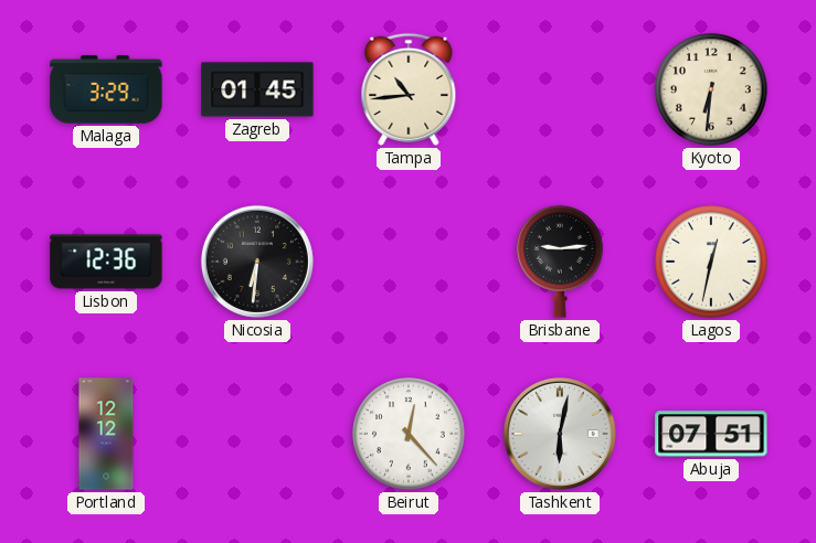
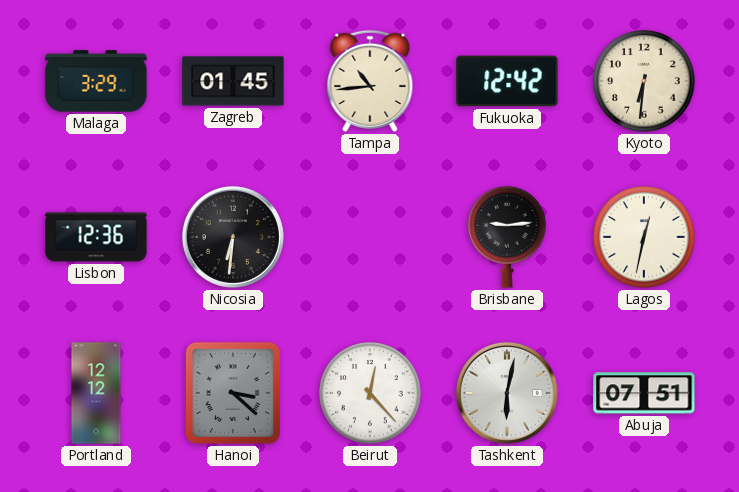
Fukuoka: none -> 12:42 (507, 81)
Hanoi: none -> 3:22 (233, 393)
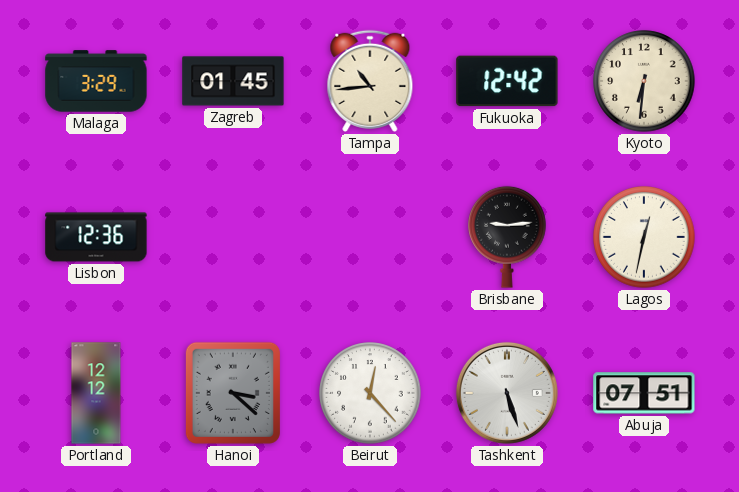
Nicosia: 6:31 -> none (233, 237)
Tashkent: 6:02 -> 5:27 (507, 393)
